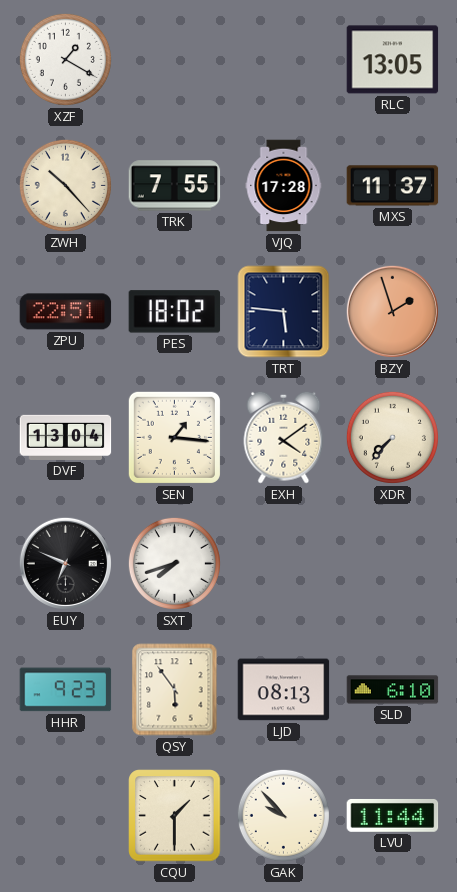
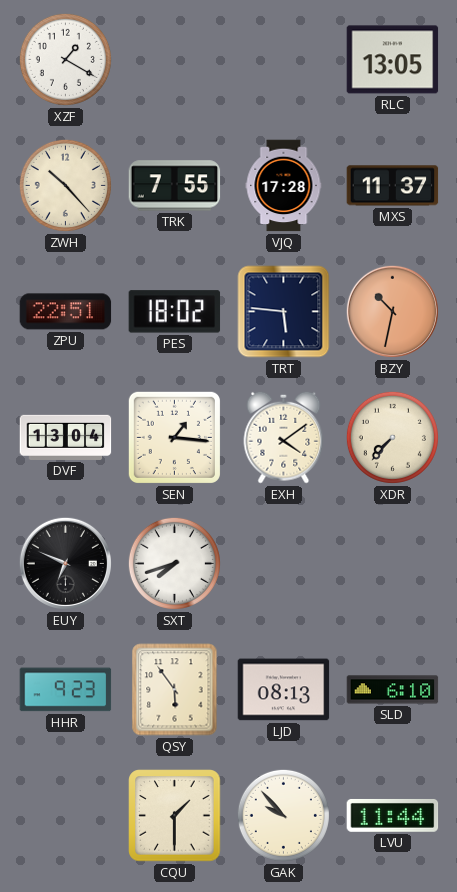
BZY: 1:57 -> 10:32 (392, 311)
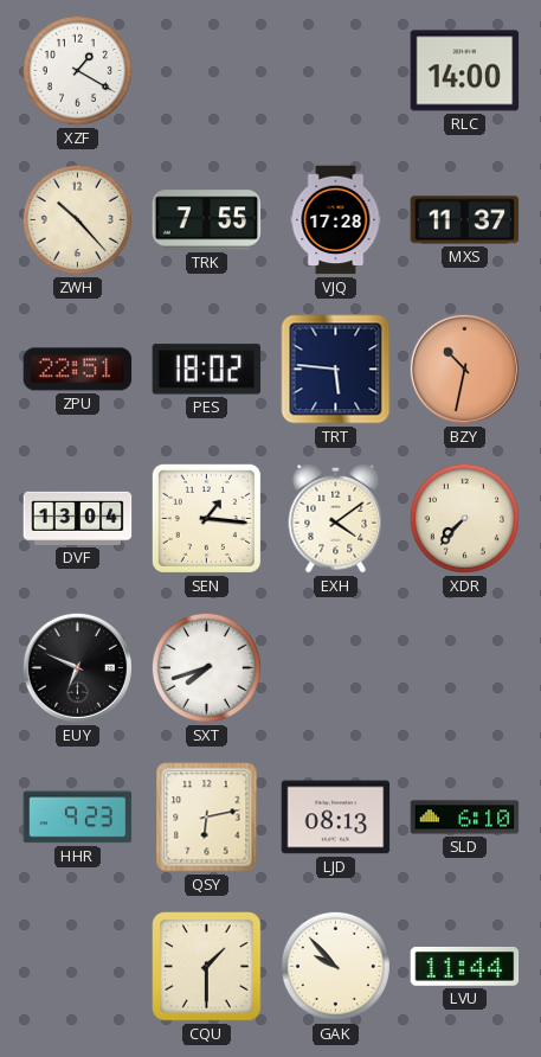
RLC: 13:05 -> 14:00 (465, 71)
QSY: 5:54 -> 6:13 (207, 818)
